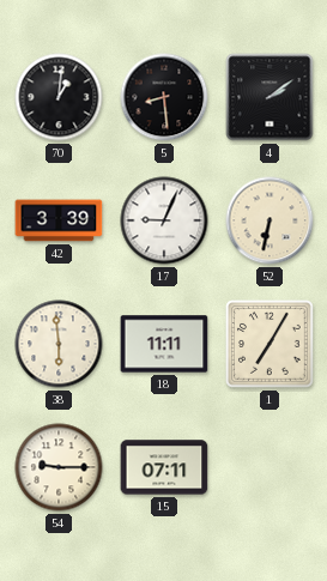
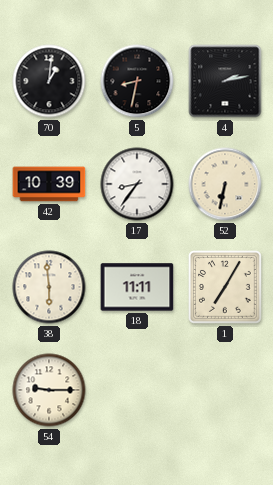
5: 8:29 -> 8:32 (137, 81)
4: 2:09 -> 2:13 (225, 81)
42: 3:39 -> 10:39 (49, 184)
17: 9:04 -> 8:36 (137, 184)
15: 07:11 -> none (164, 467)
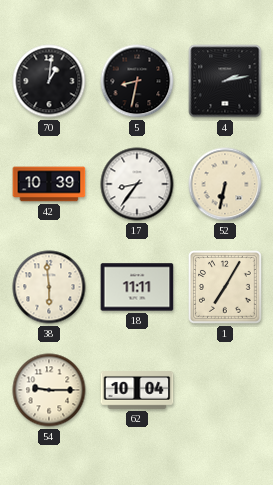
62: none -> 10:04 (137, 391)
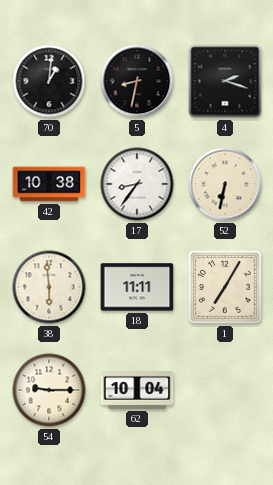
4: 2:13 -> 2:18 (225, 81)
42: 10:39 -> 10:38 (49, 184)
